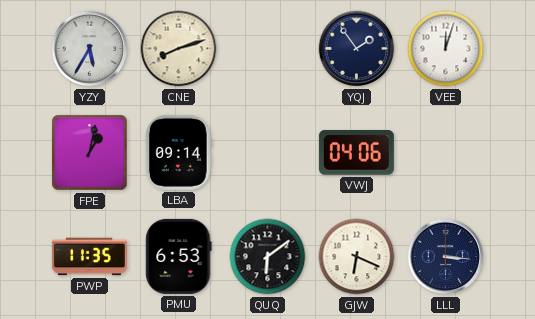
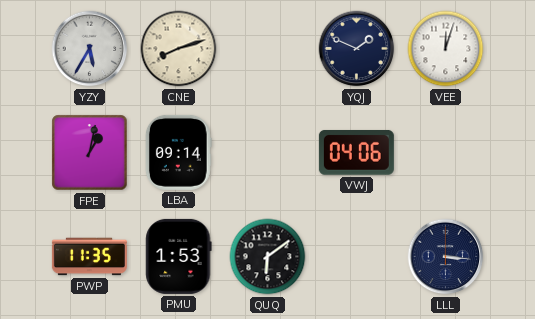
YQJ: 1:54 -> 1:49 (357, 49)
PMU: 6:53 -> 1:53 (179, 256)
GJW: 6:19 -> none (357, 257)
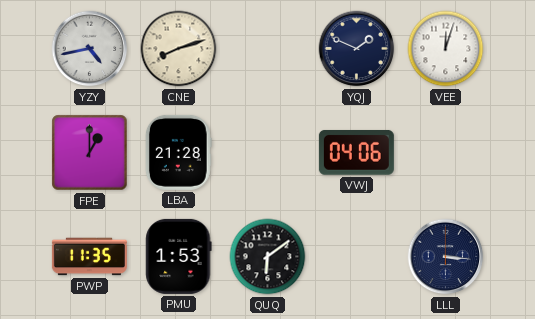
YZY: 5:35 -> 4:43 (90, 49)
FPE: 1:02 -> 1:00 (90, 153)
LBA: 09:14 -> 21:28 (178, 152)
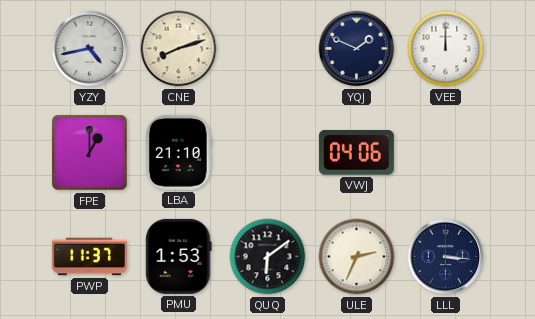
VEE: 12:03 -> 12:00 (446, 49)
LBA: 21:28 -> 21:10 (178, 152)
PWP: 11:35 -> 11:37 (89, 257)
ULE: none -> 2:34 (357, 257)
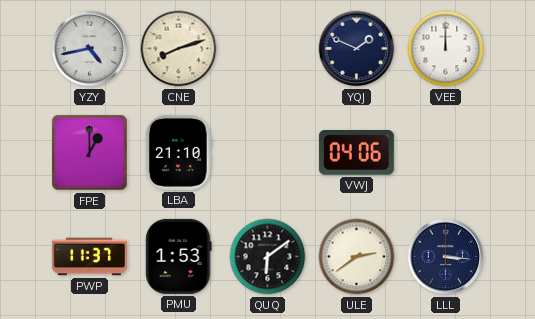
ULE: 2:34 -> 2:39 (357, 257)
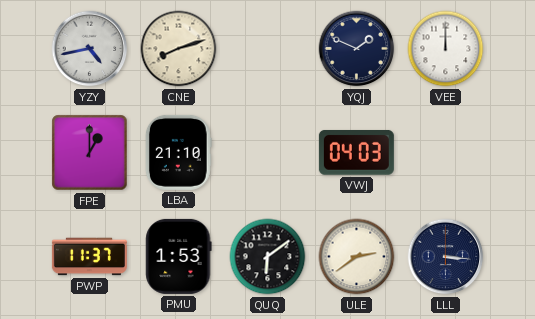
VWJ: 04:06 -> 04:03 (356, 152)
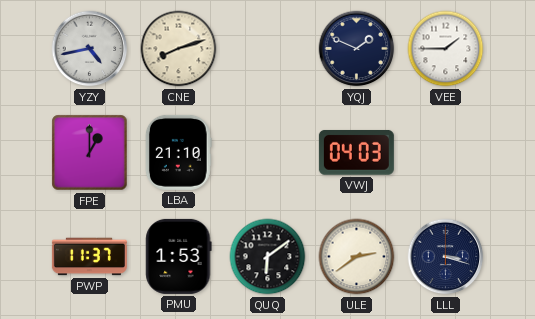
VEE: 12:00 -> 1:45 (446, 49)
LLL: 3:16 -> 3:18 (446, 257)
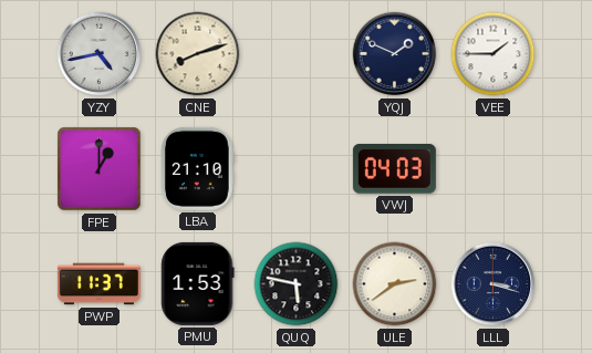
QUQ: 6:09 -> 5:47 (297, 284)
